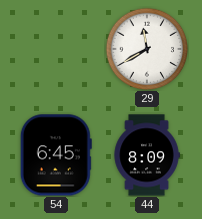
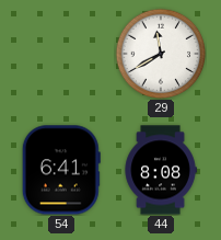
54: 6:45 -> 6:41 (61, 170)
44: 8:09 -> 8:08 (161, 170)
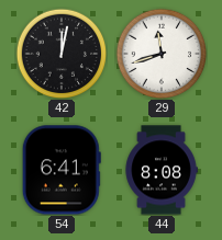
42: none -> 12:02 (62, 54)
29: 11:40 -> 11:42 (162, 54)
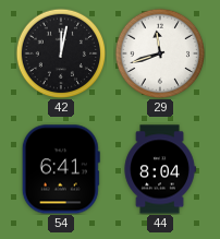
44: 8:08 -> 8:04 (160, 169)
